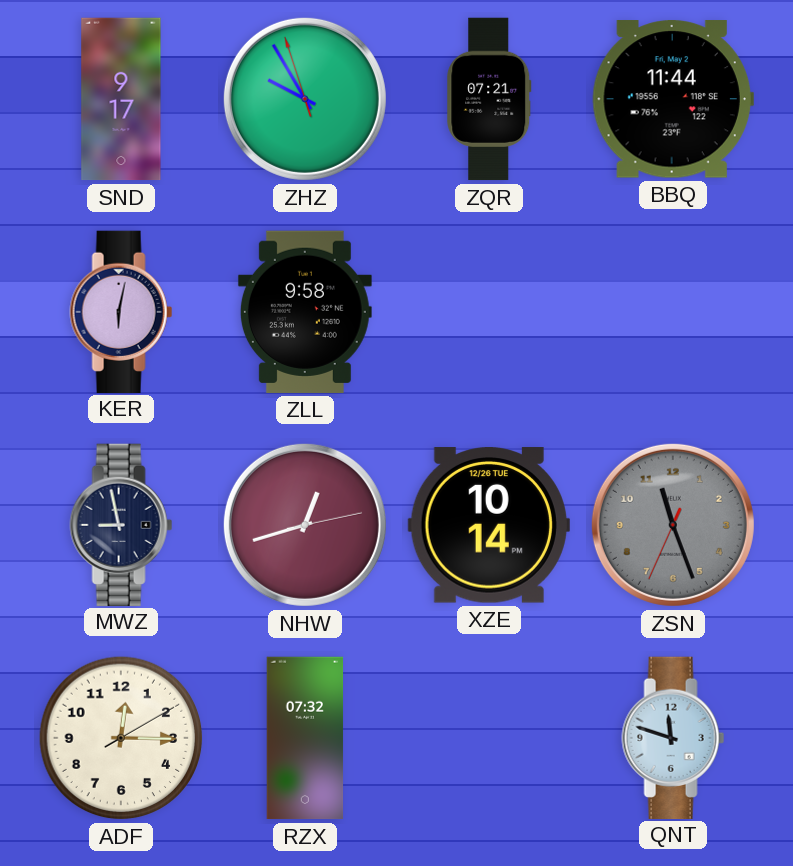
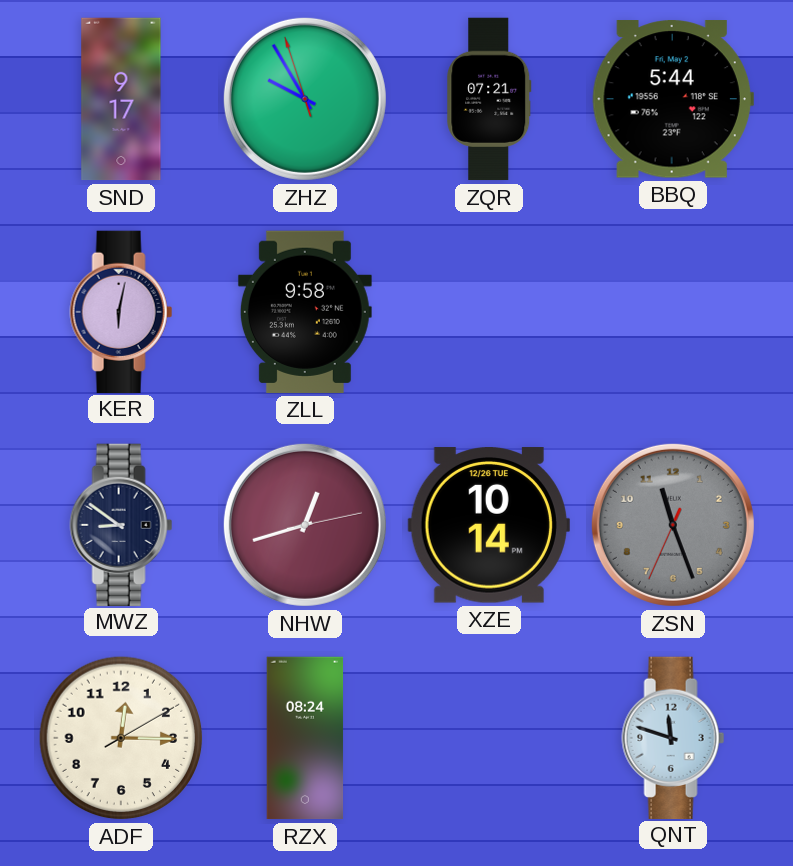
BBQ: 11:44 -> 5:44 (673, 99)
MWZ: 8:58 -> 8:51 (121, 524)
RZX: 07:32 -> 08:24 (305, 738)
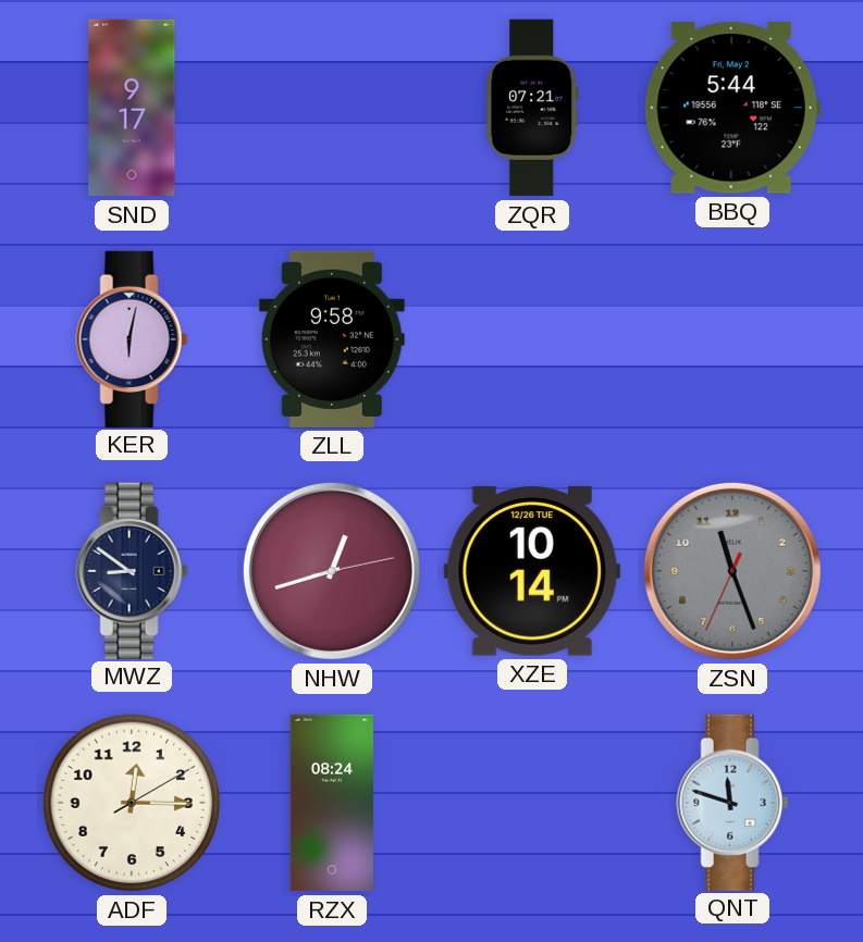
ZHZ: 9:54 -> none (305, 99)
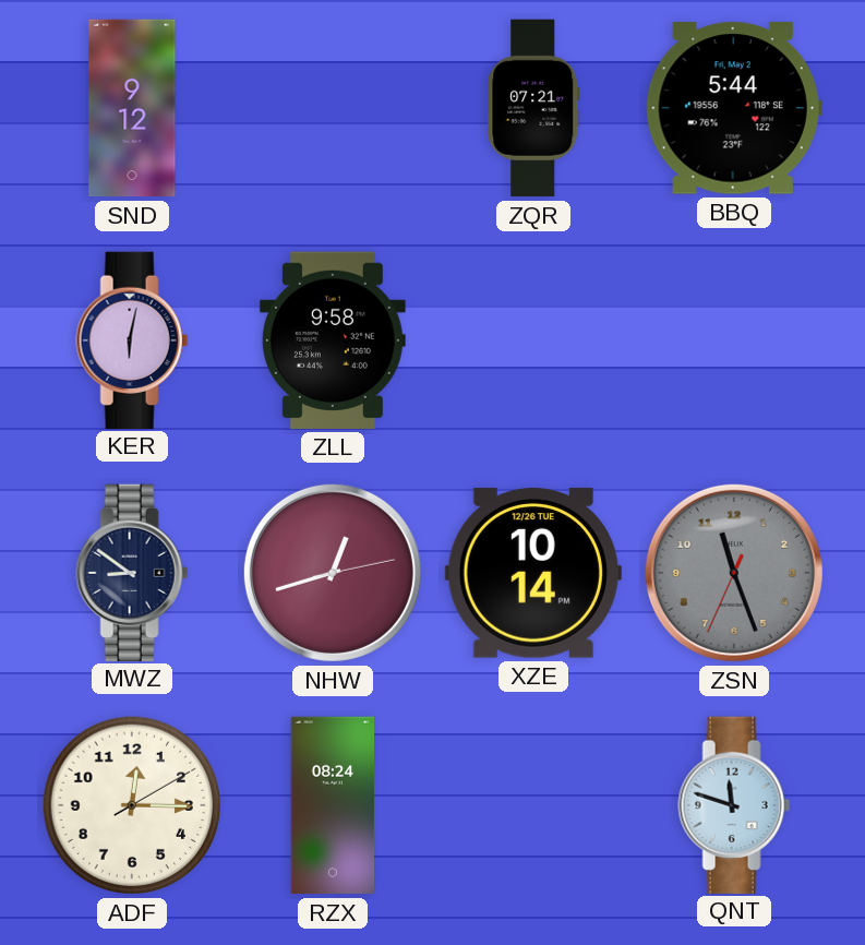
SND: 9:17 -> 9:12 (132, 108)
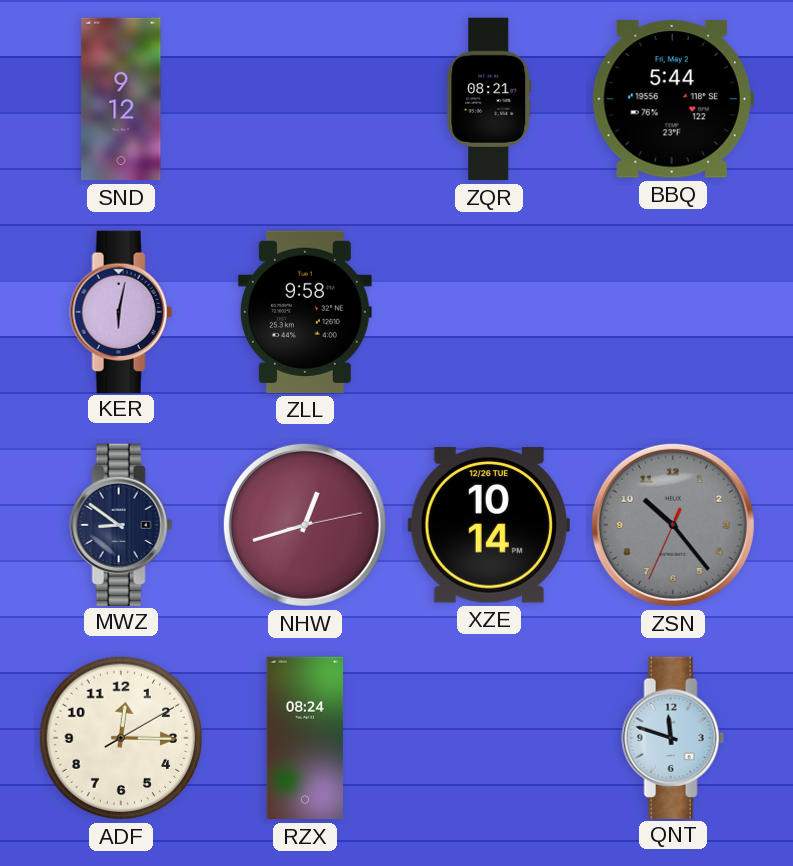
ZQR: 07:21 -> 08:21 (489, 99)
ZSN: 11:26 -> 10:23 (673, 525)
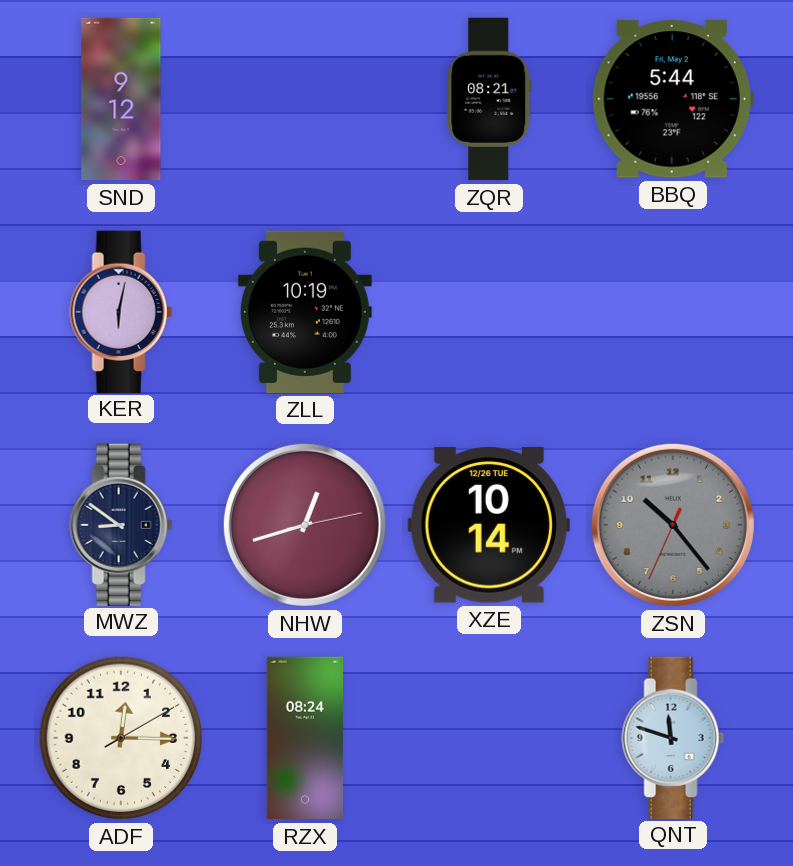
ZLL: 9:58 -> 10:19 (305, 312)
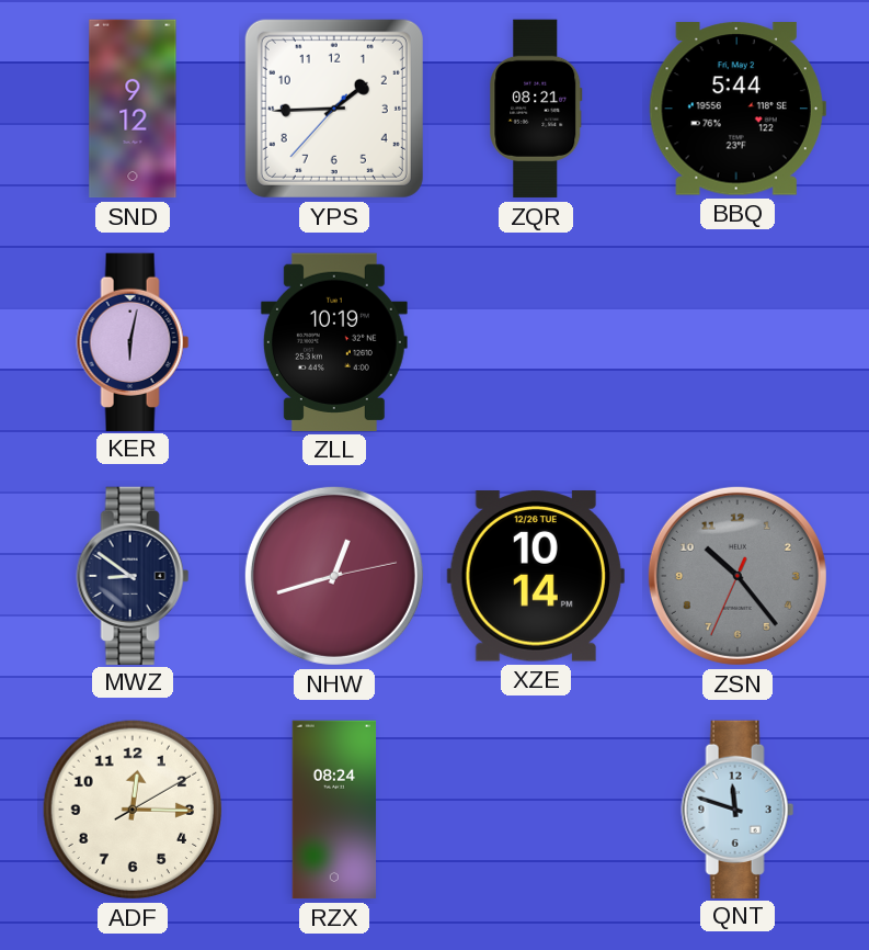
YPS: none -> 1:44 (334, 109)
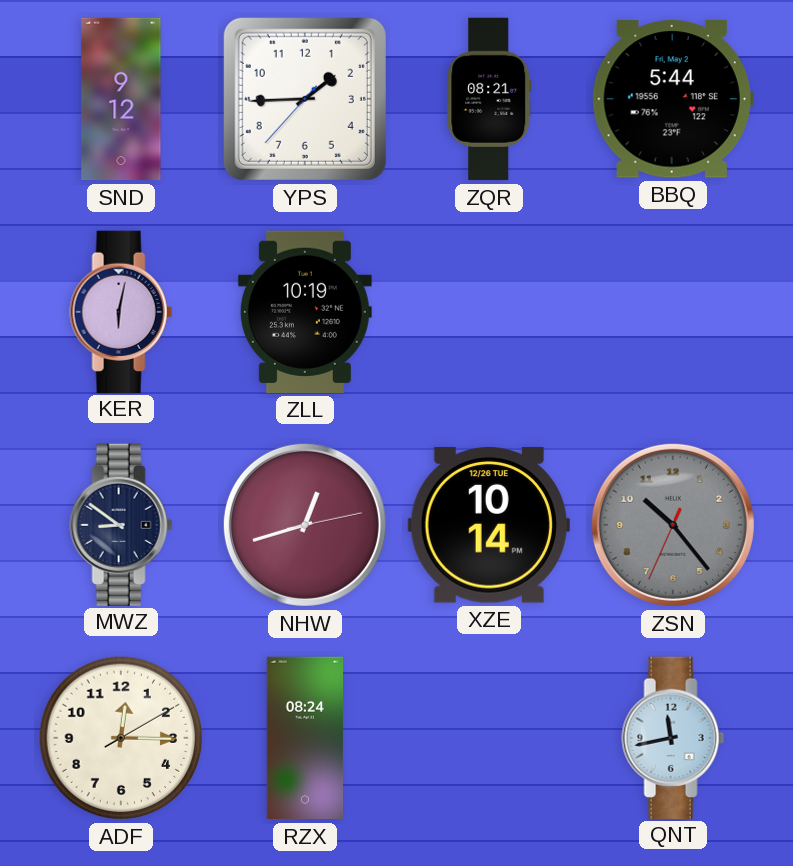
QNT: 11:48 -> 11:43 (673, 737)
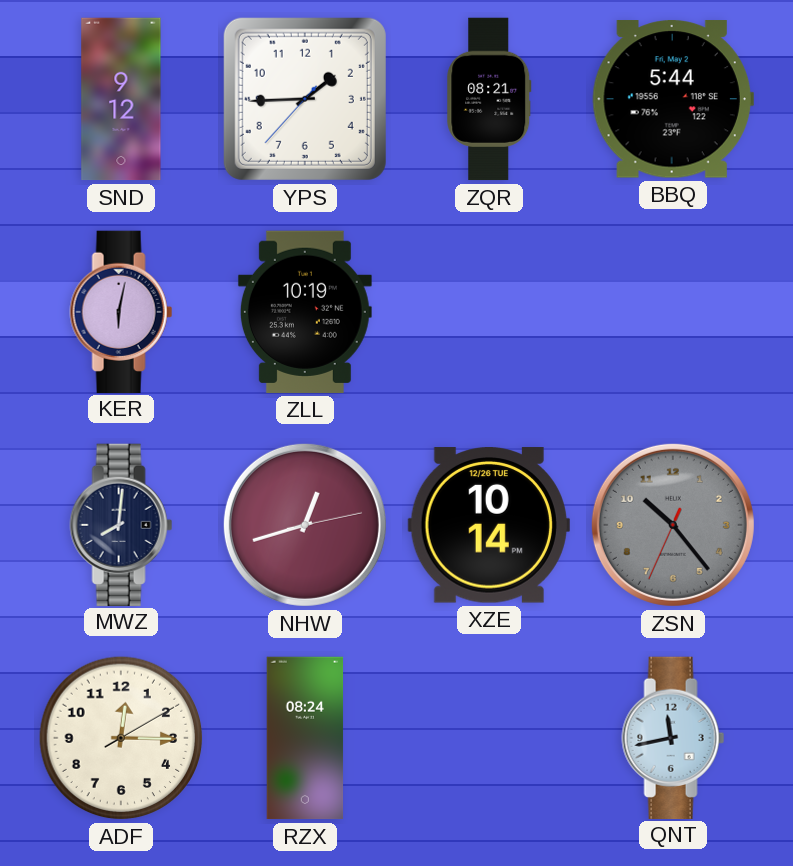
MWZ: 8:51 -> 8:01 (121, 524)
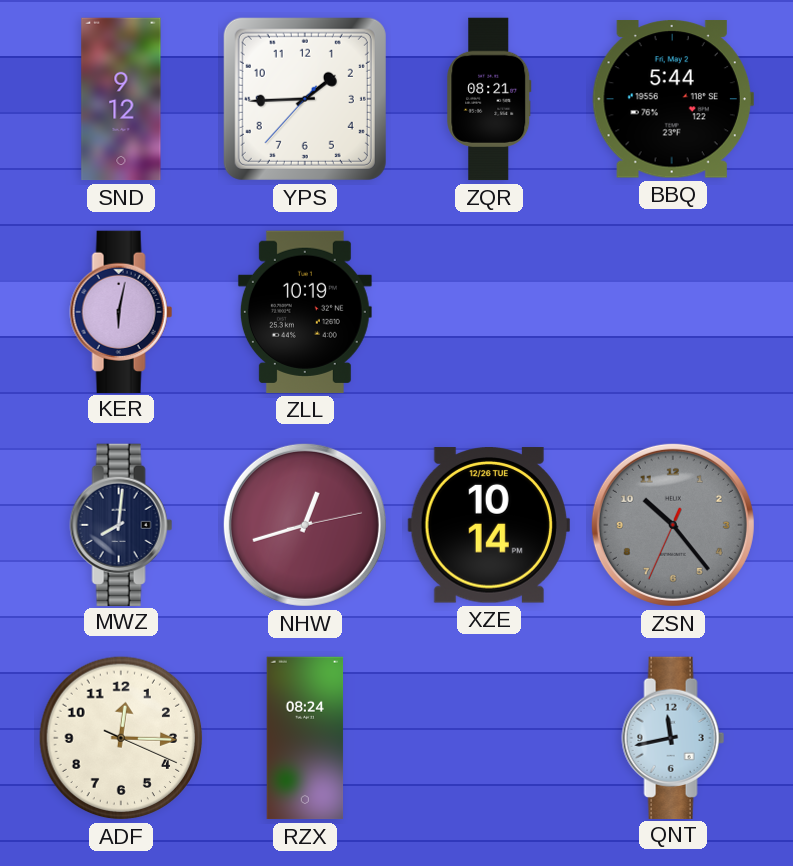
ADF: 12:15:10 -> 12:15:19 (121, 738)
